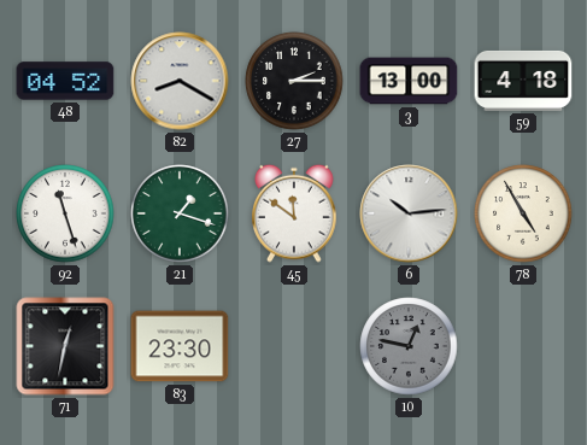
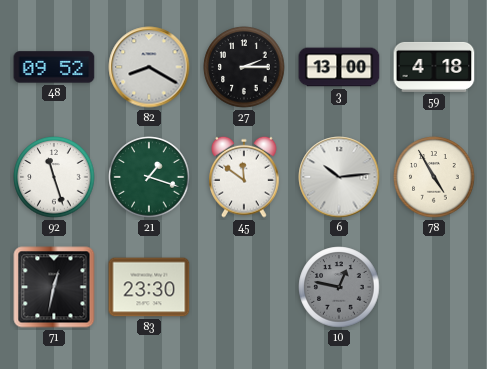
48: 04:52 -> 09:52 (54, 67)
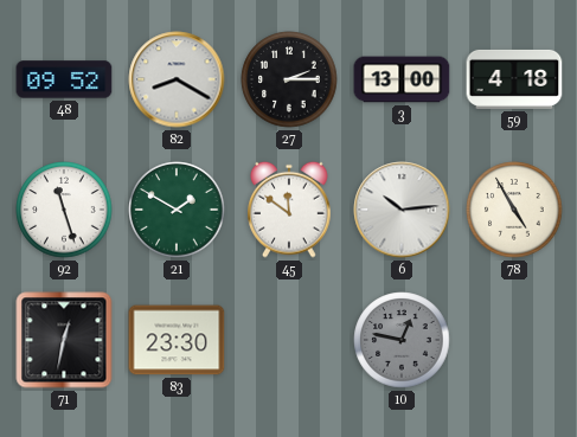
21: 1:18 -> 1:50 (177, 210)
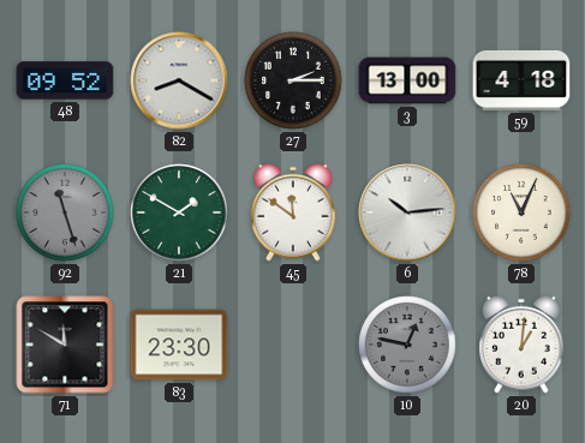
92 dial: white -> grey (65, 212)
78: 4:55 -> 11:04 (521, 212)
71: 12:32 -> 11:50 (65, 345)
20: none -> 1:01 (521, 345)
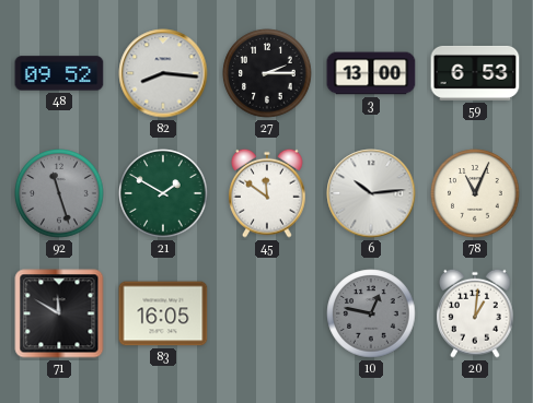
82: 8:20 -> 8:16 (163, 73)
59: 4:18 -> 6:53 (475, 73)
83: 23:30 -> 16:05 (163, 313)
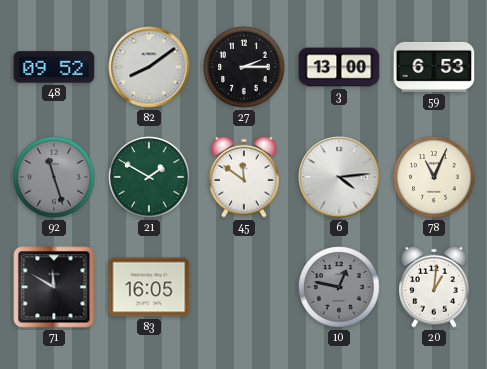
82: 8:16 -> 8:09 (149, 67)
6: 10:14 -> 4:14 (339, 177)
